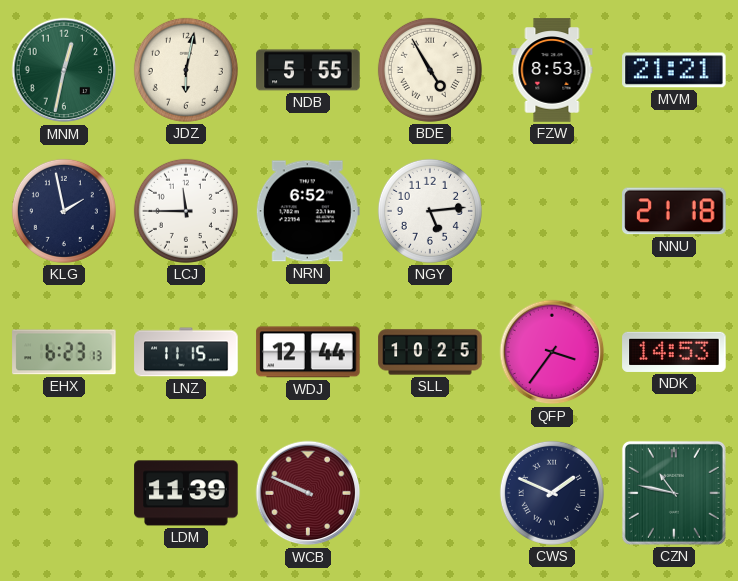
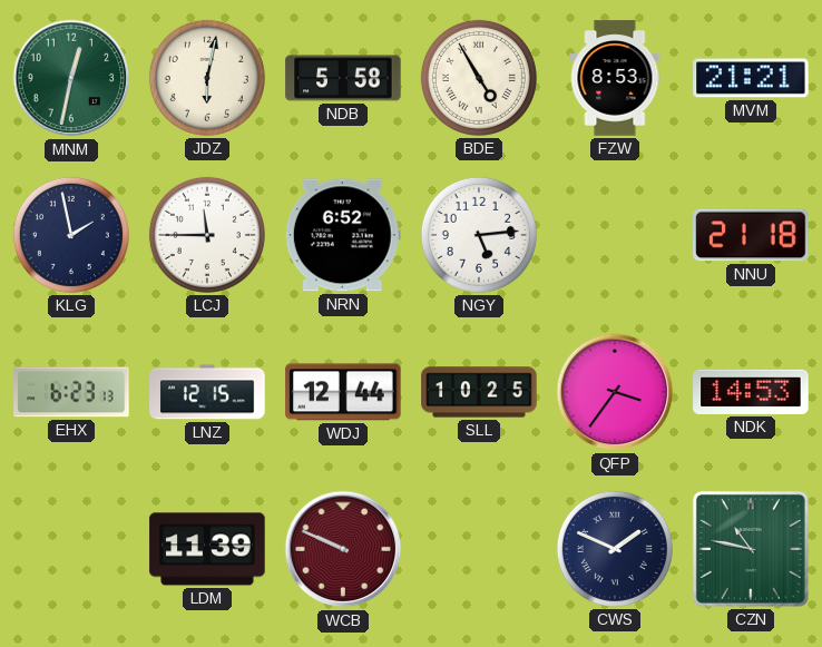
NDB: 5:55 -> 5:58 (343, 78)
LNZ: 11:15 -> 12:15 (207, 392)
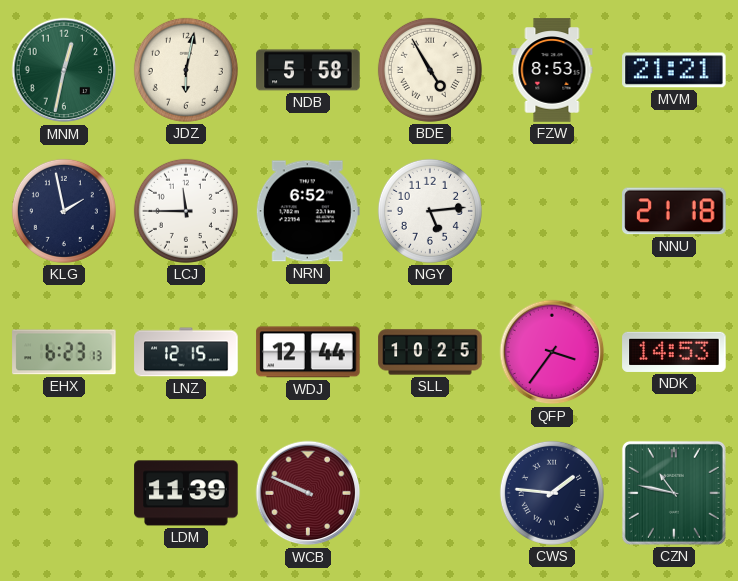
CWS: 1:49 -> 1:46 (552, 493)
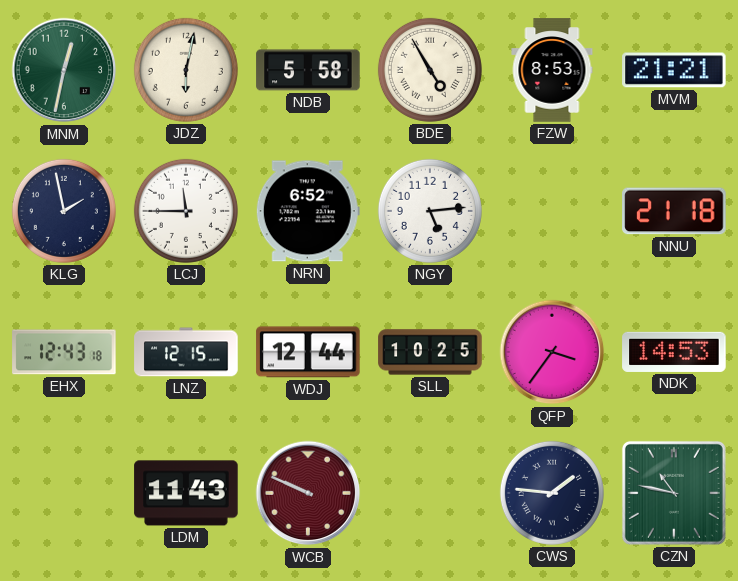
EHX: 6:23 -> 12:43 (64, 352)
LDM: 11:39 -> 11:43 (186, 493)
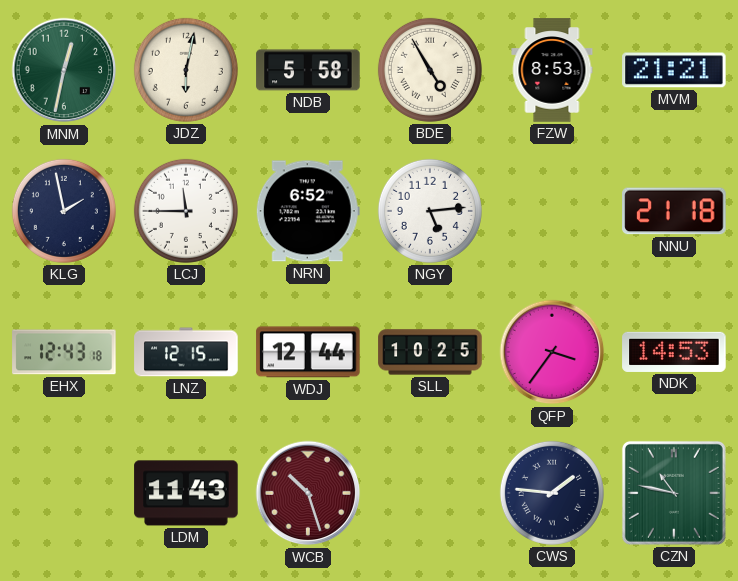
WCB: 9:49 -> 10:27 (308, 493)
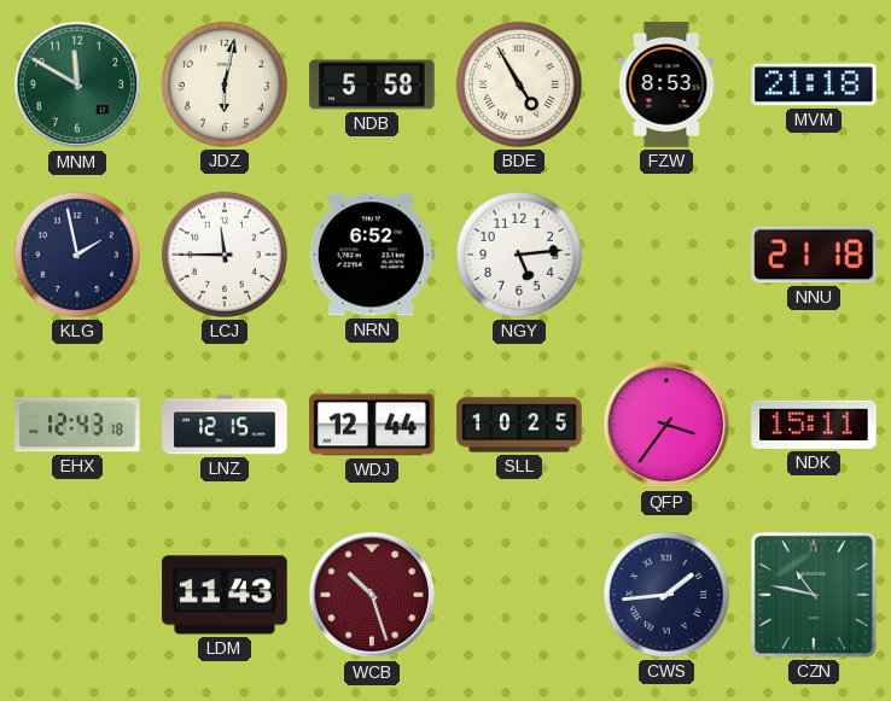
MNM: 12:32 -> 11:50 (77, 84)
MVM: 21:21 -> 21:18 (814, 84)
NDK: 14:53 -> 15:11 (814, 425)
CWS: 1:46 -> 1:44 (666, 595)
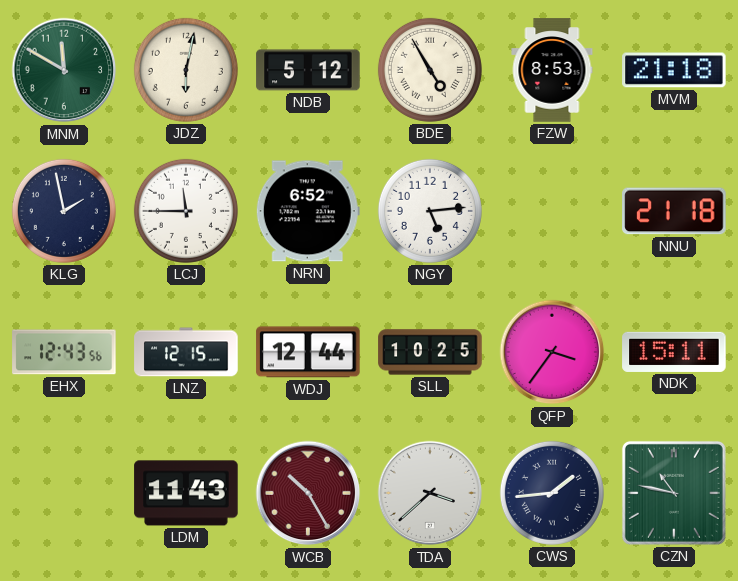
NDB: 5:58 -> 5:12 (308, 70)
EHX: 12:43:18 -> 12:43:56 (64, 352)
WCB: 10:27 -> 10:25 (308, 493)
TDA: none -> 3:38 (430, 493)
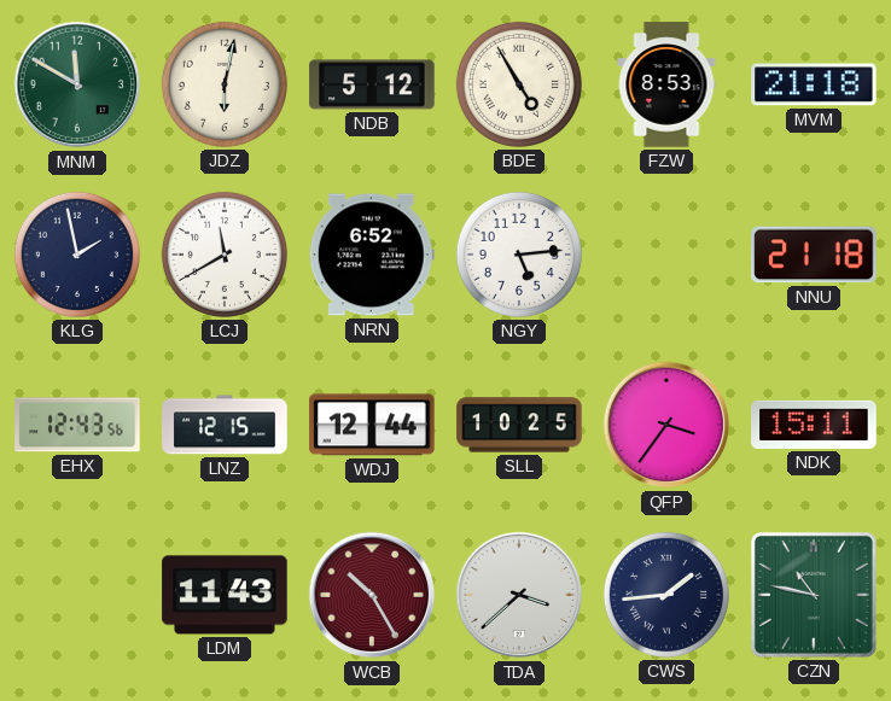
LCJ: 11:45 -> 11:40 (225, 255)
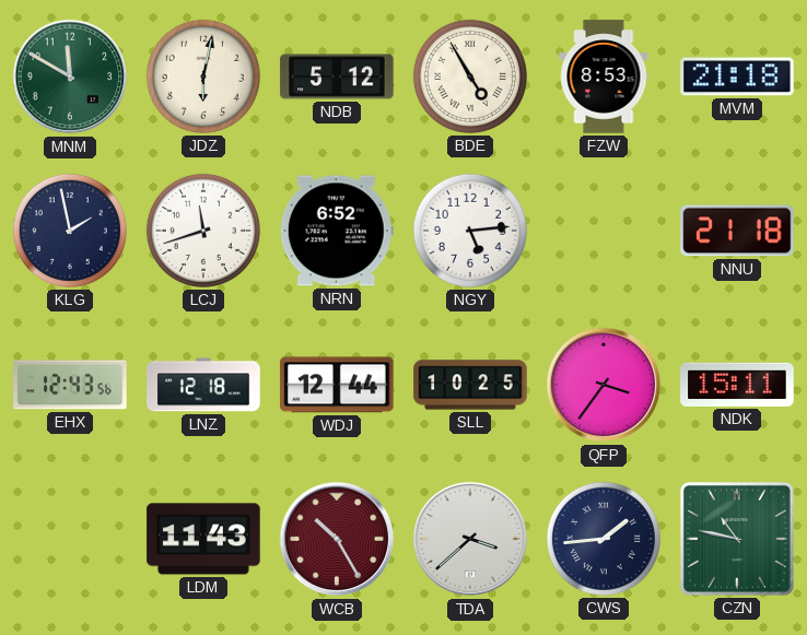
LCJ: 11:40 -> 11:42 (203, 231)
LNZ: 12:15 -> 12:18 (203, 385)
